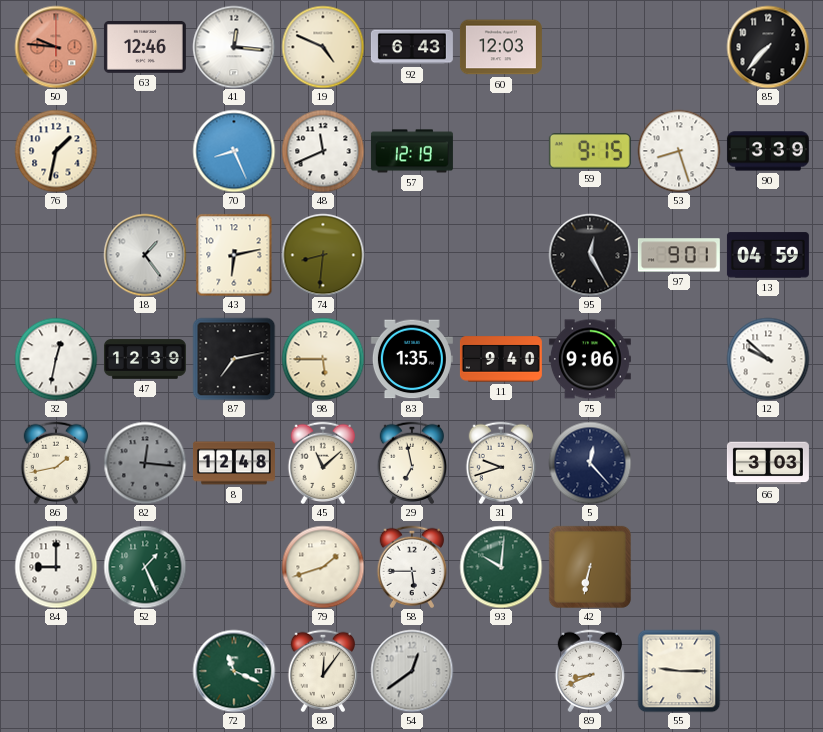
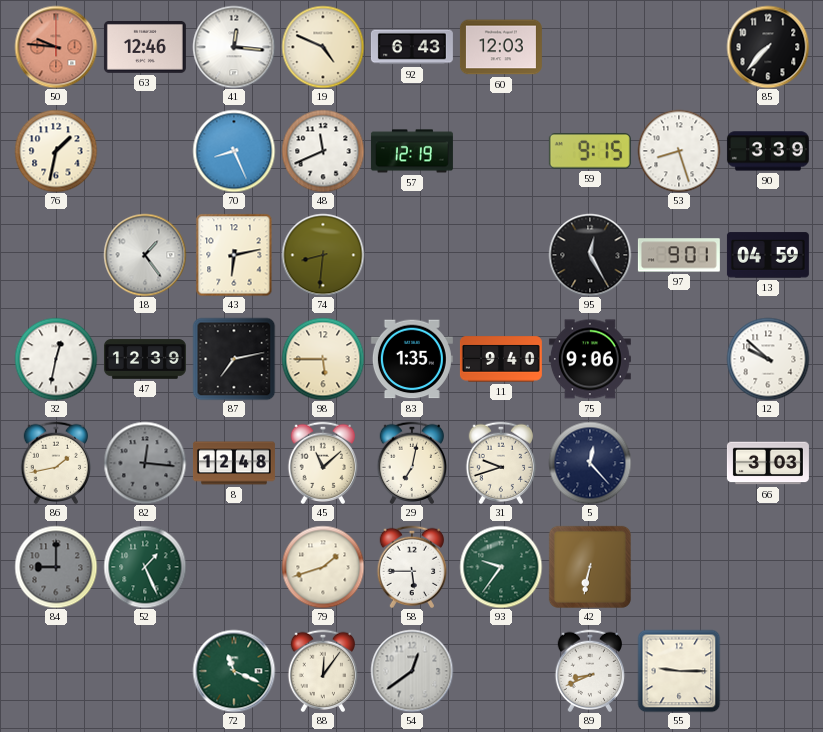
29: 6:58 -> 7:02 (412, 462)
84 dial: white -> grey (56, 567)
93: 10:01 -> 9:36 (501, 567)
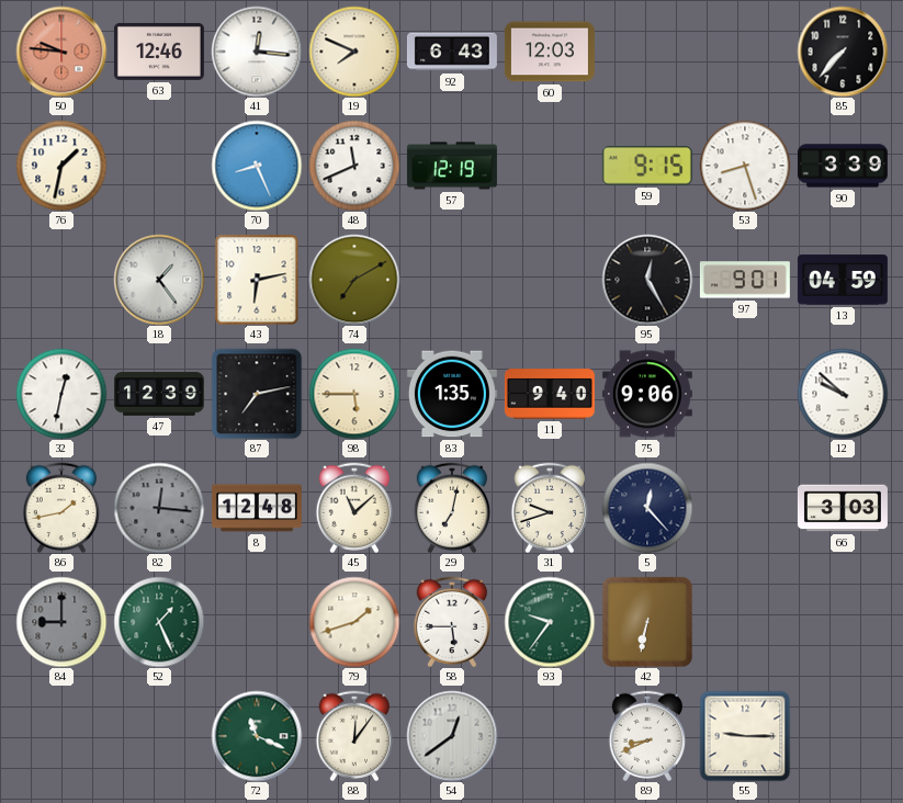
19: 4:49 -> 7:49 (354, 52)
74: 8:31 -> 7:10 (354, 280)
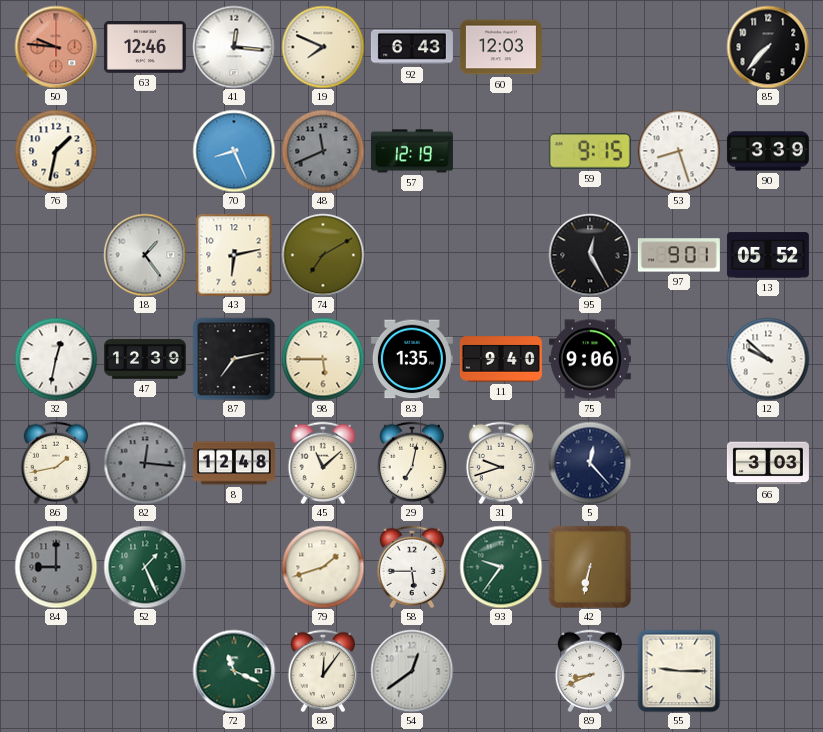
48 dial: white -> grey (323, 151)
13: 04:59 -> 05:52 (768, 255)
